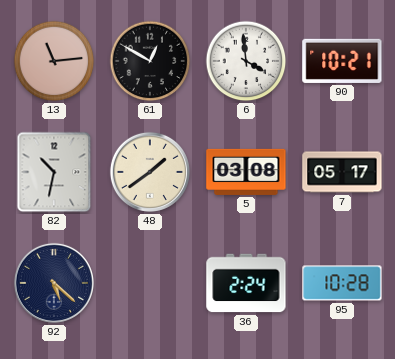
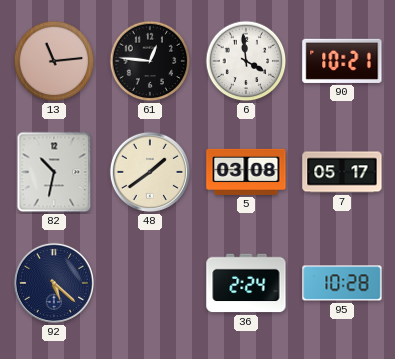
61: 12:50 -> 12:46 (150, 61)
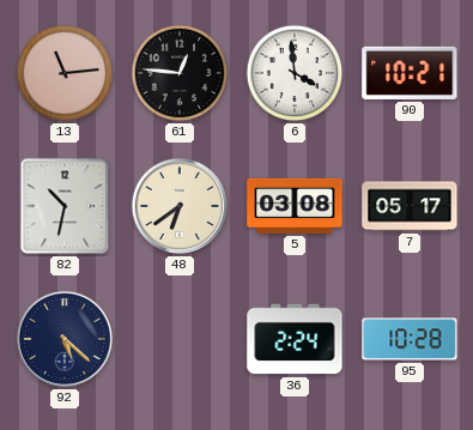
48: 1:39 -> 6:39 (180, 206)
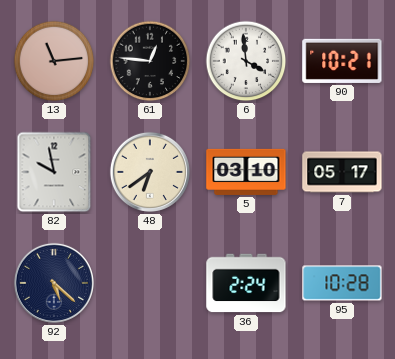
82: 10:32 -> 9:58 (54, 172)
5: 03:08 -> 03:10 (246, 172)
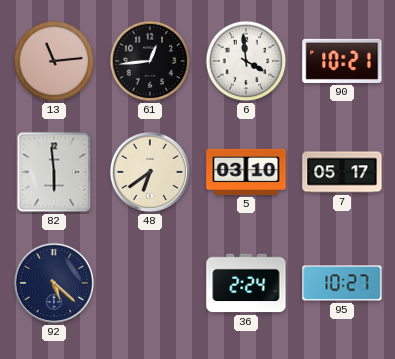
61: 12:46 -> 12:44 (150, 61)
82: 9:58 -> 5:59 (54, 172)
95: 10:28 -> 10:27 (342, 283)
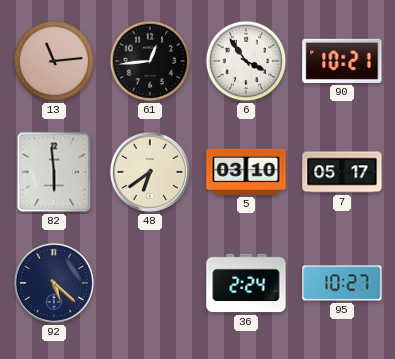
6: 3:59 -> 3:54 (246, 61)
